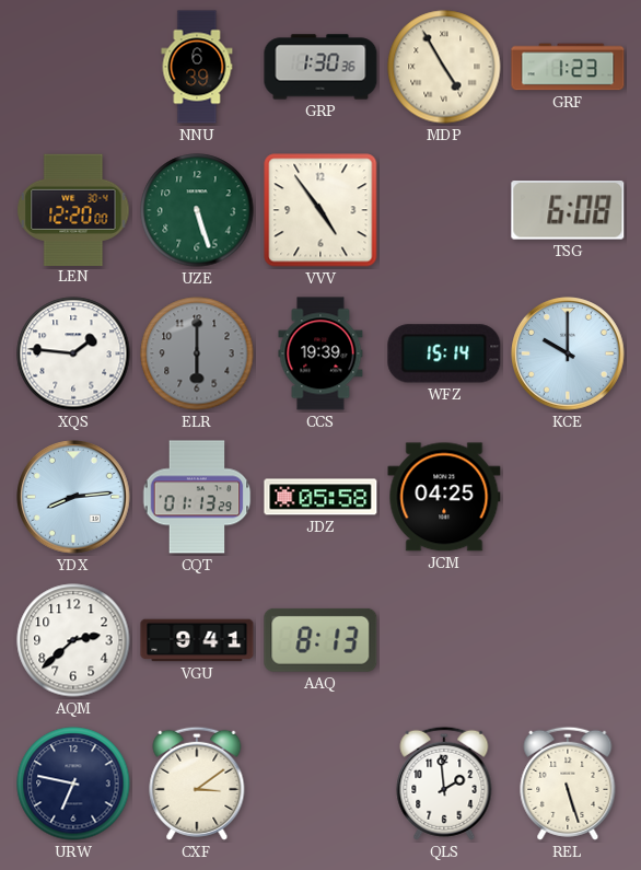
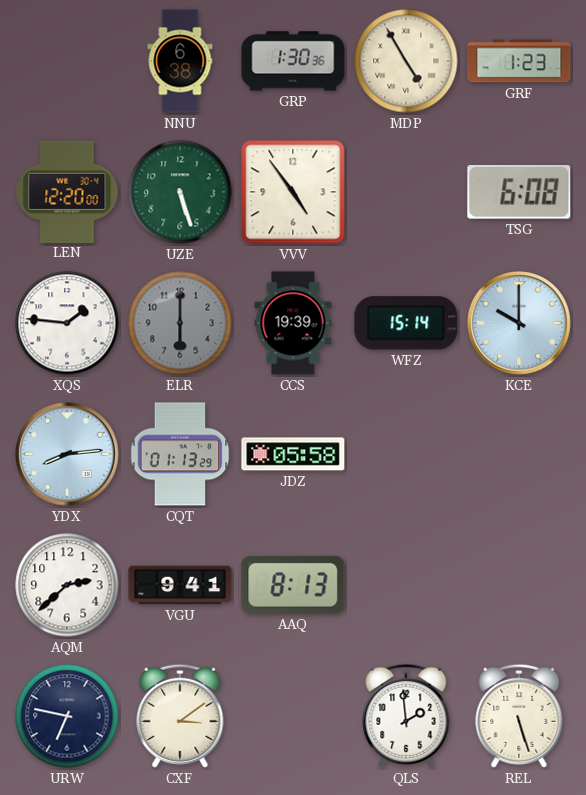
NNU: 6:39 -> 6:38 (180, 61)
JCM: 04:25 -> none (444, 497)
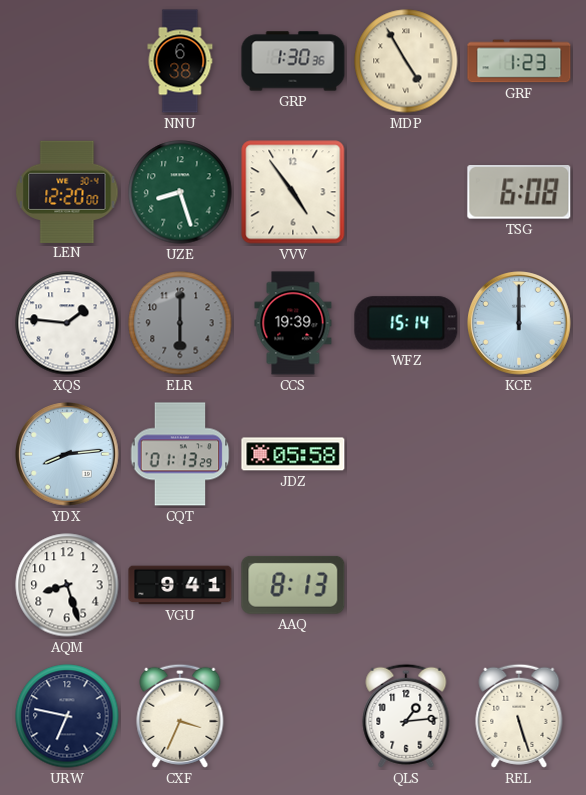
UZE: 5:27 -> 8:27 (180, 192)
KCE: 10:00 -> 12:00 (519, 323)
AQM: 2:38 -> 8:27 (67, 585)
CXF: 3:09 -> 3:34 (180, 716)
QLS: 1:59 -> 1:14 (406, 716)
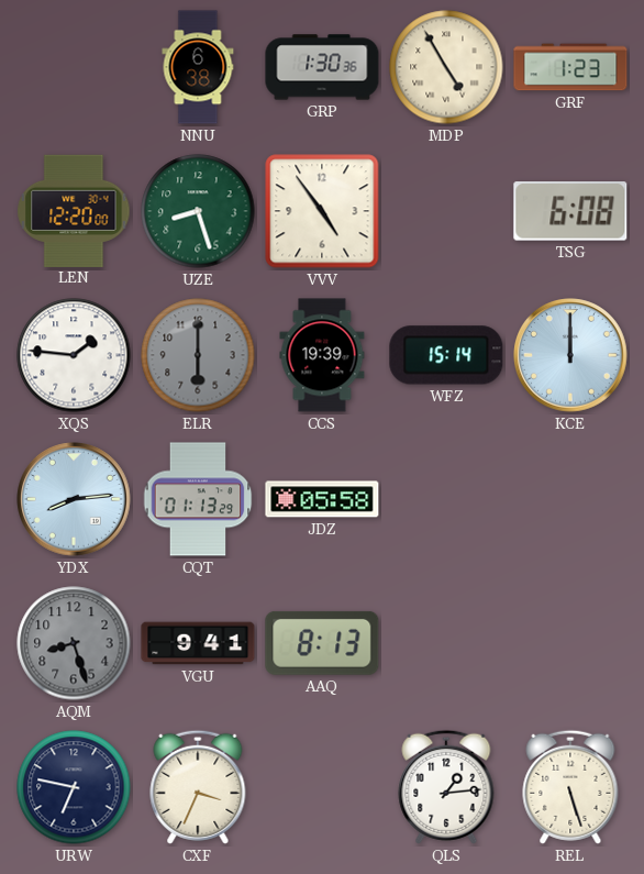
AQM dial: white -> grey (74, 643)
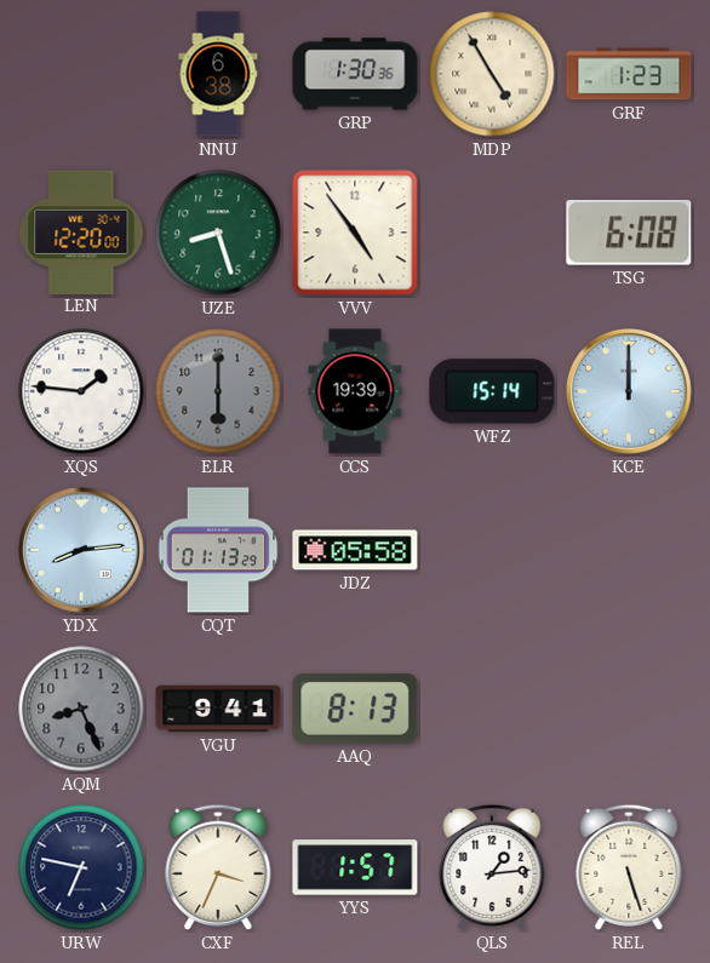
AQM: 8:27 -> 8:26 (81, 709)
YYS: none -> 1:57 (355, 867)
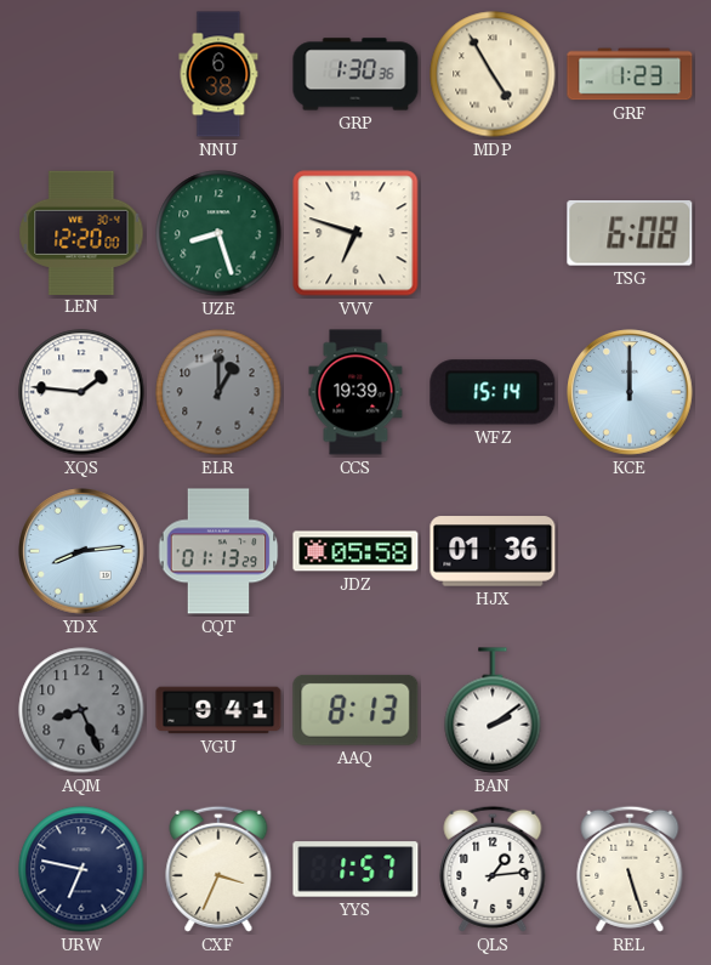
VVV: 4:54 -> 6:48 (355, 233)
ELR: 6:00 -> 1:00 (218, 392)
HJX: none -> 01:36 (493, 551)
BAN: none -> 2:09 (493, 710)
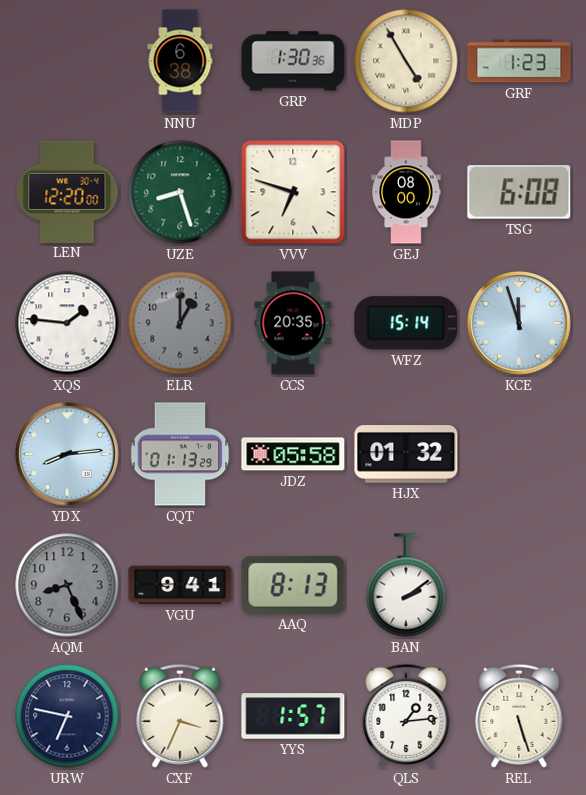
GEJ: none -> 08:00 (406, 192)
CCS: 19:39 -> 20:35 (293, 323)
KCE: 12:00 -> 11:57 (519, 323)
HJX: 01:36 -> 01:32 (406, 454)
